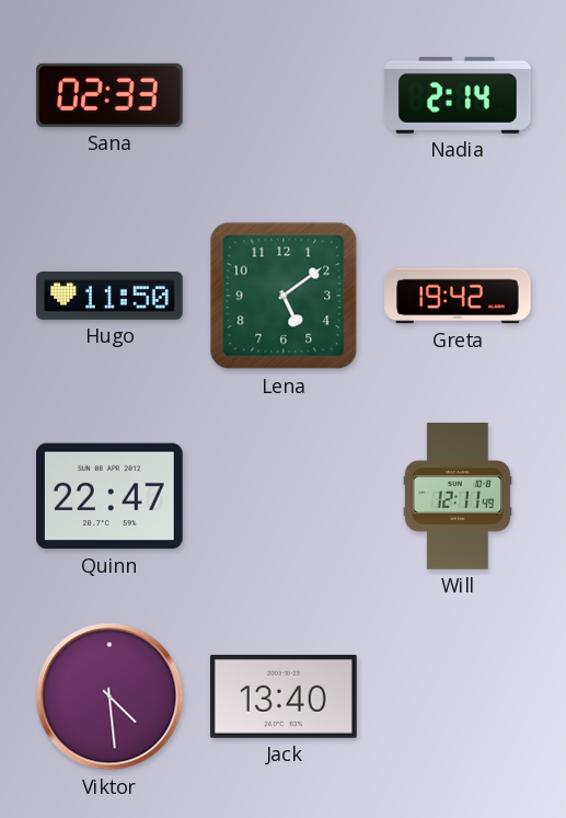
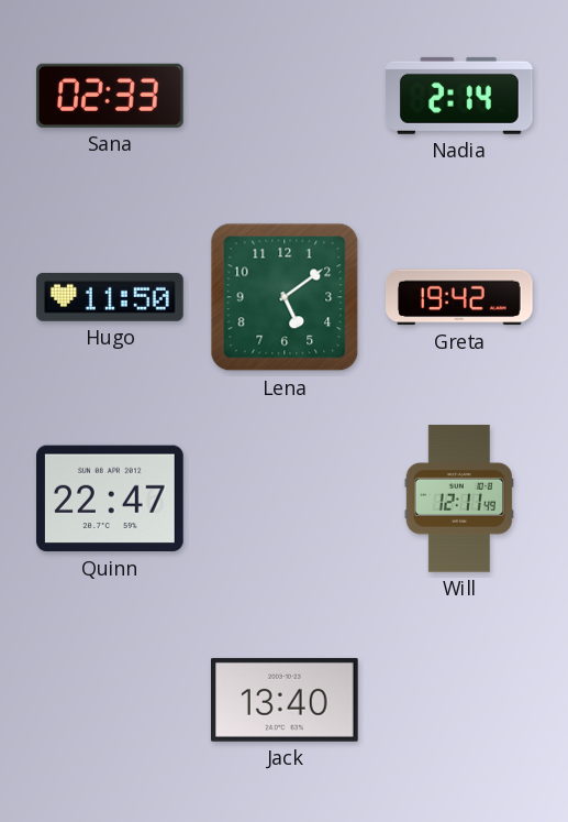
Viktor: 4:29 -> none (109, 696)
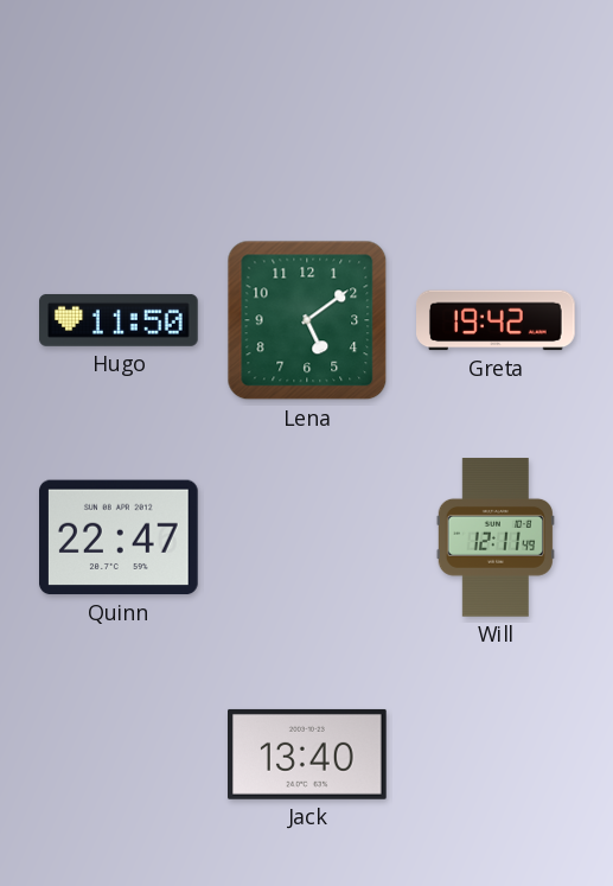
Sana: 02:33 -> none (111, 96)
Nadia: 2:14 -> none (460, 96)
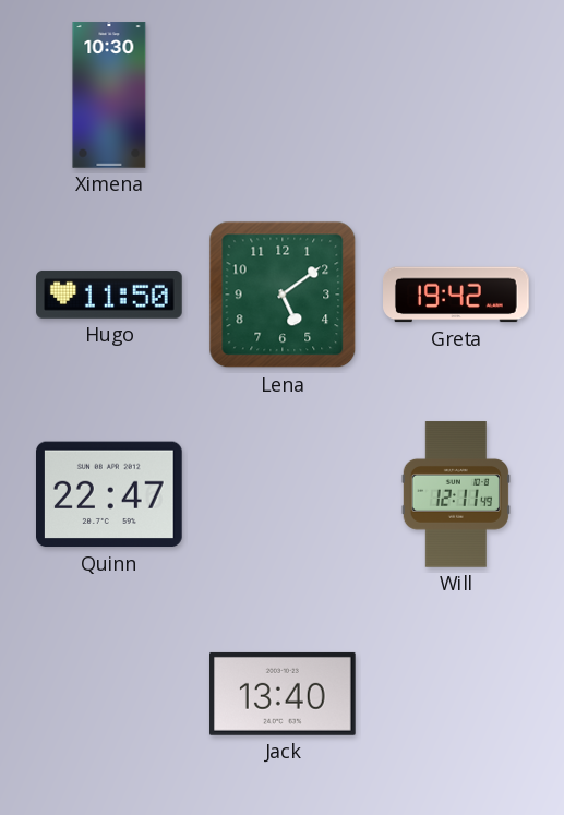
Ximena: none -> 10:30 (109, 95)
